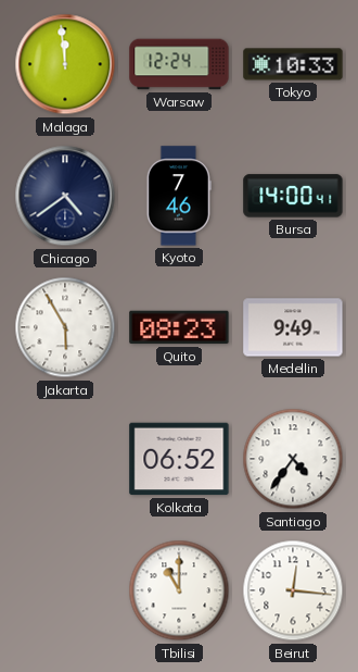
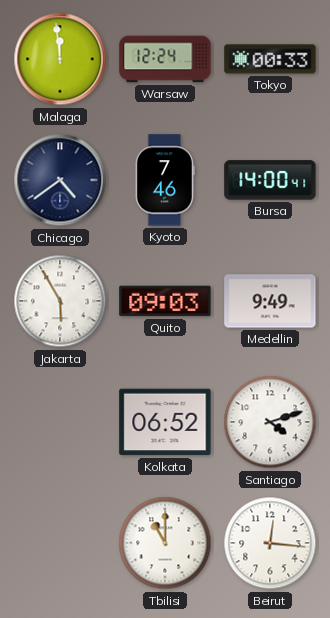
Tokyo: 10:33 -> 00:33 (270, 59)
Quito: 08:23 -> 09:03 (165, 301)
Santiago: 4:36 -> 4:12 (270, 422)
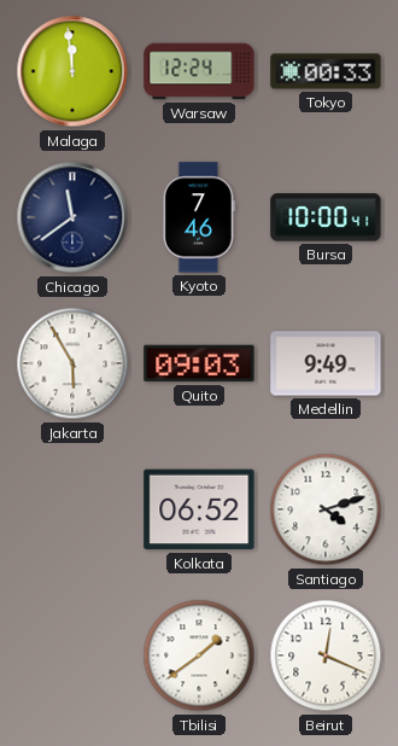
Chicago: 4:39 -> 11:39 (72, 217)
Bursa: 14:00 -> 10:00 (326, 217)
Tbilisi: 11:00 -> 1:39 (199, 655)
Beirut: 12:16 -> 12:19 (326, 655)
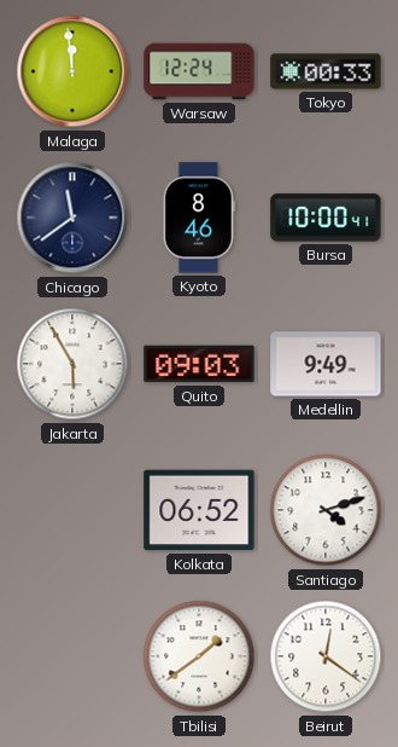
Kyoto: 7:46 -> 8:46 (199, 218)
Beirut: 12:19 -> 12:21 (326, 656)
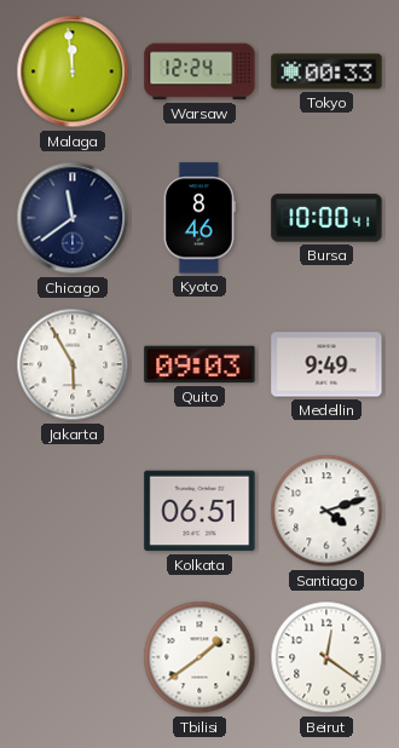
Kolkata: 06:52 -> 06:51 (199, 511)
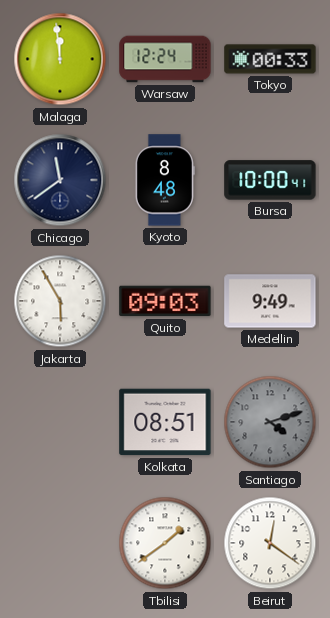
Kyoto: 8:46 -> 8:48 (165, 180)
Kolkata: 06:51 -> 08:51 (165, 422)
Santiago dial: white -> grey (270, 422)
